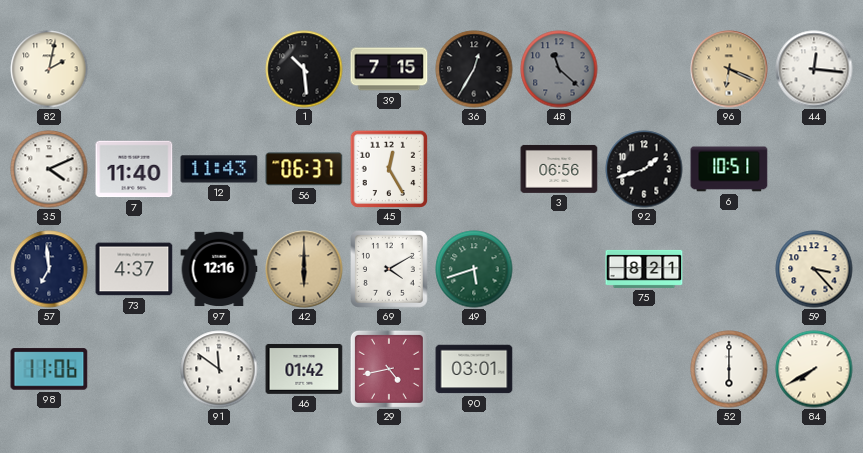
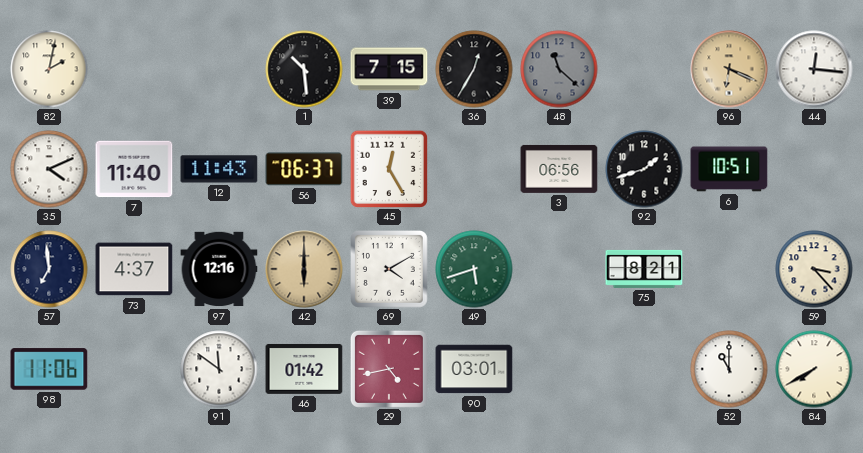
52: 6:00 -> 11:00 (729, 369)
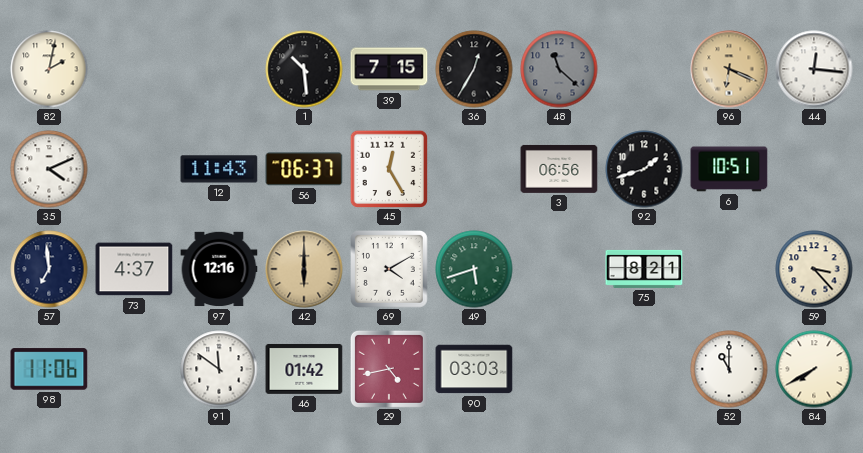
7: 11:40 -> none (134, 169)
90: 03:01 -> 03:03 (474, 369)
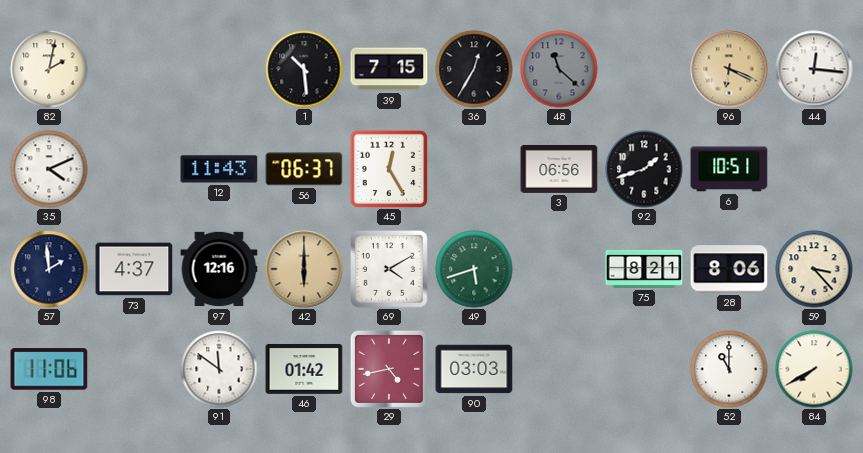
57: 6:59 -> 1:59 (49, 269)
28: none -> 8:06 (729, 269)
